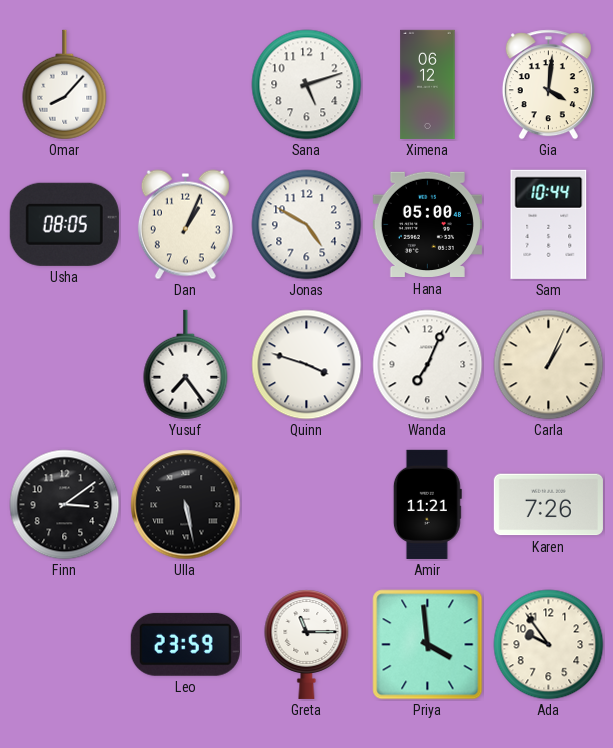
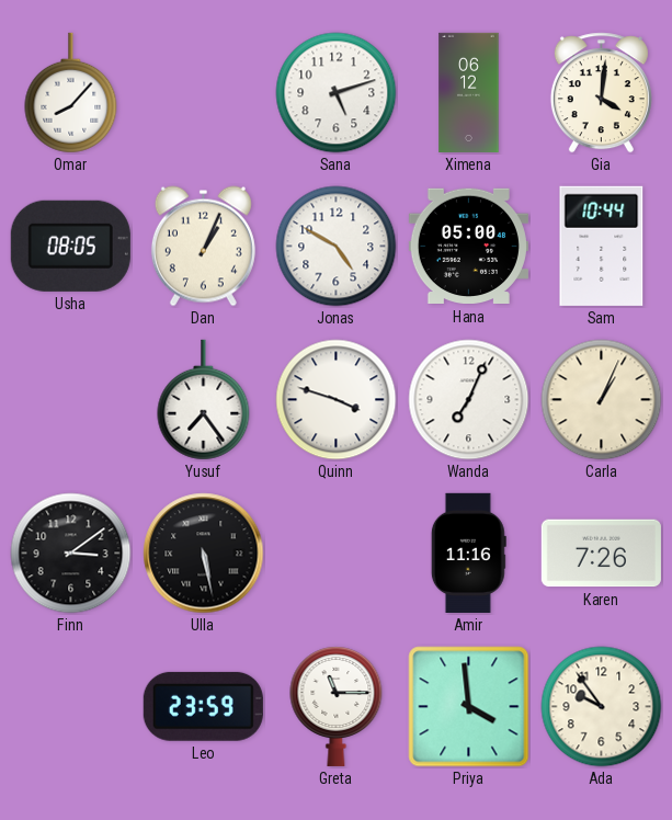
Amir: 11:21 -> 11:16 (468, 553)
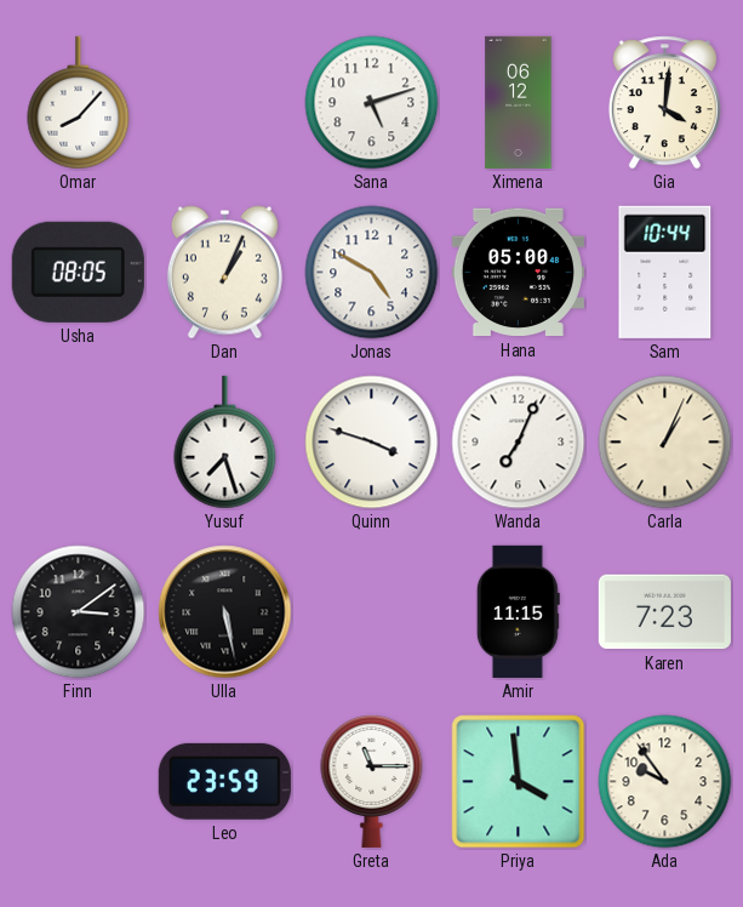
Yusuf: 7:24 -> 7:27 (225, 443)
Amir: 11:16 -> 11:15 (518, 611)
Karen: 7:26 -> 7:23 (664, 612)
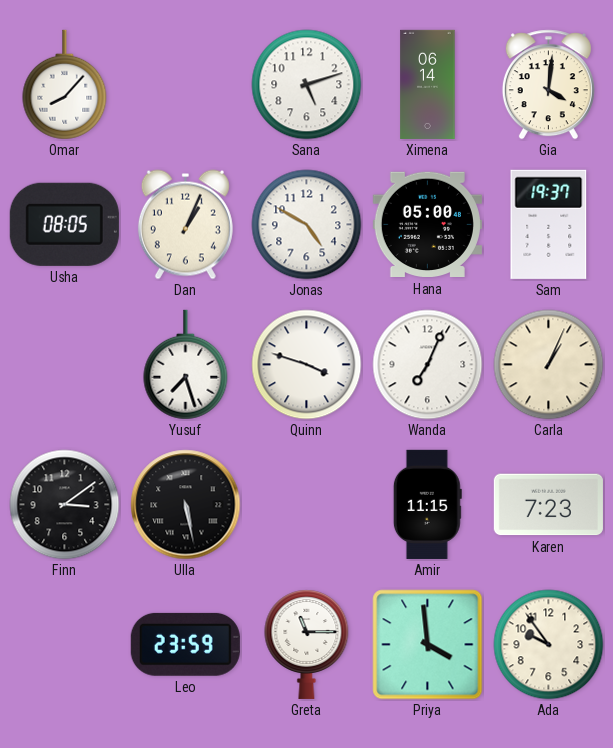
Ximena: 06:12 -> 06:14 (428, 84)
Sam: 10:44 -> 19:37 (549, 224)
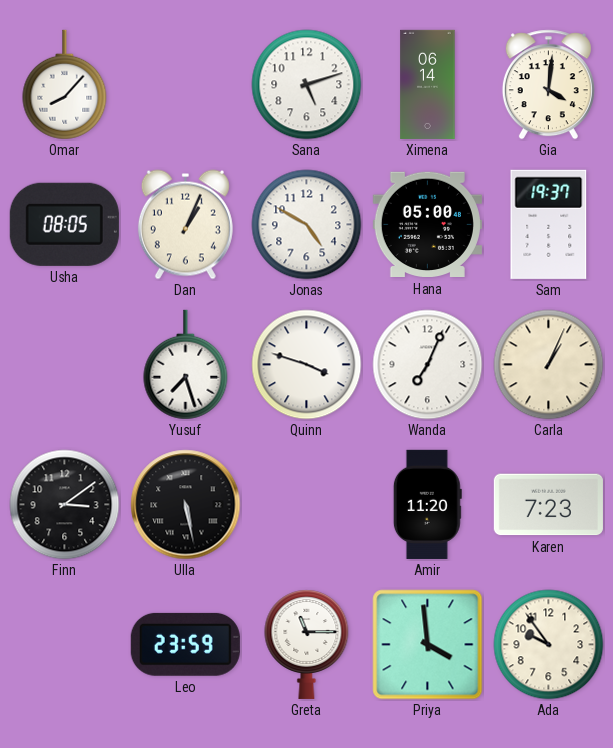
Amir: 11:15 -> 11:20 (427, 504)
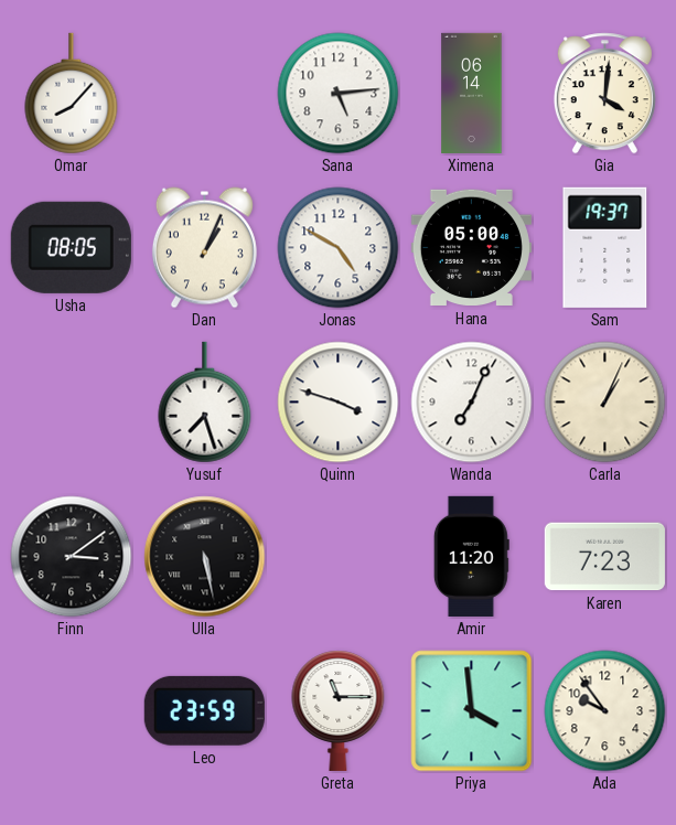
Sana: 5:12 -> 5:14 (339, 94)
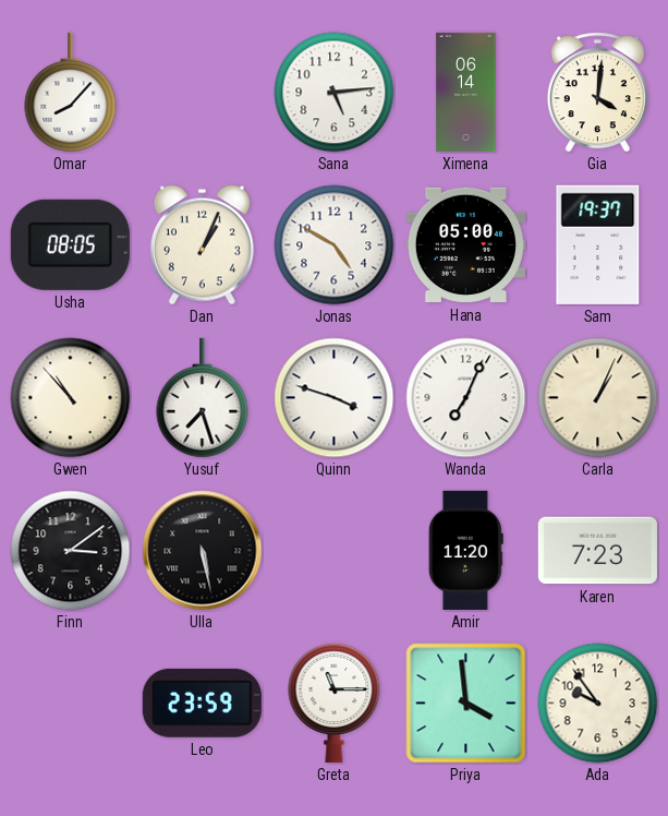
Gwen: none -> 10:53 (71, 398)
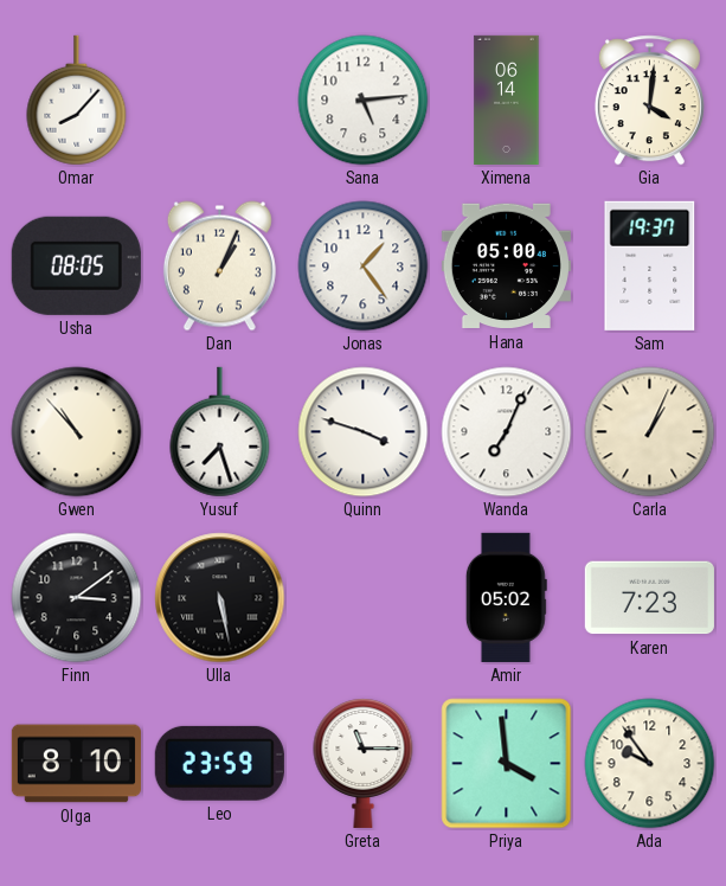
Jonas: 4:50 -> 1:24 (364, 267)
Amir: 11:20 -> 05:02 (506, 597)
Olga: none -> 8:10 (76, 764)
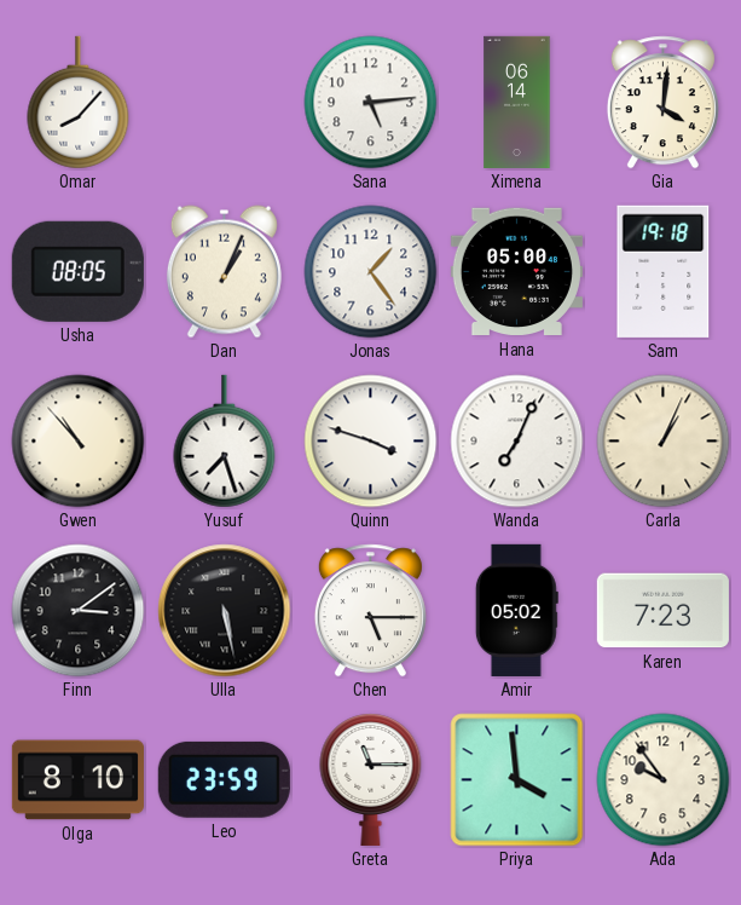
Sam: 19:37 -> 19:18 (664, 271)
Chen: none -> 5:15 (370, 611)
